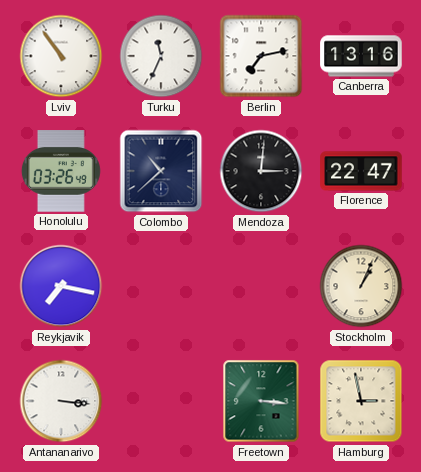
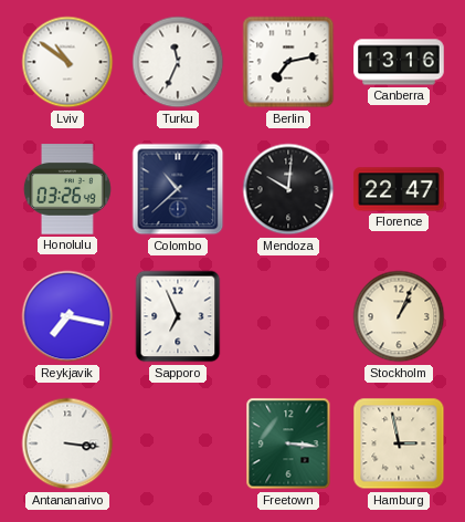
Lviv: 10:54 -> 10:51 (67, 62)
Mendoza: 3:01 -> 10:01 (288, 189)
Sapporo: none -> 6:56 (178, 316)
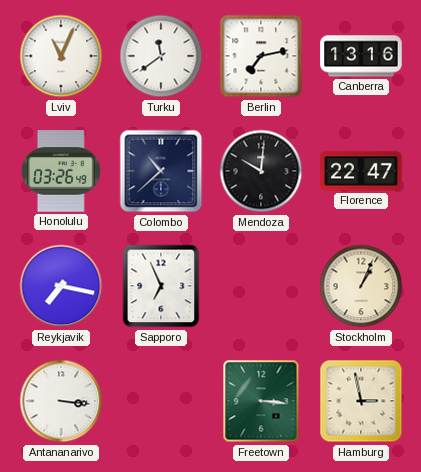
Lviv: 10:51 -> 11:04 (61, 56)
Turku: 11:34 -> 11:39 (161, 56)
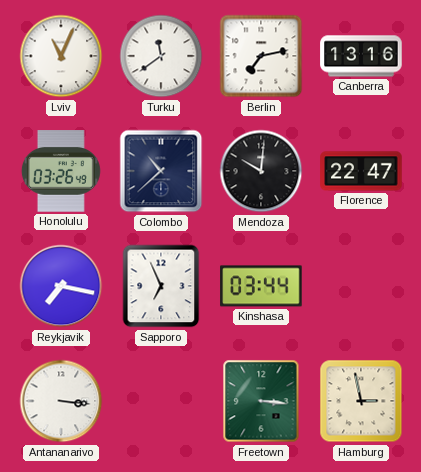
Kinshasa: none -> 03:44 (261, 286)
Stockholm: 1:04 -> none (361, 286)
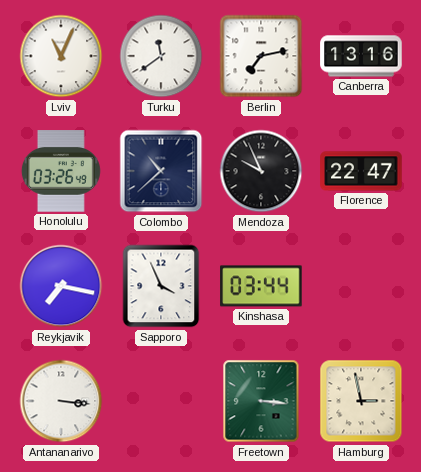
Mendoza: 10:01 -> 9:56 (261, 171)
Sapporo: 6:56 -> 3:56 (161, 286)
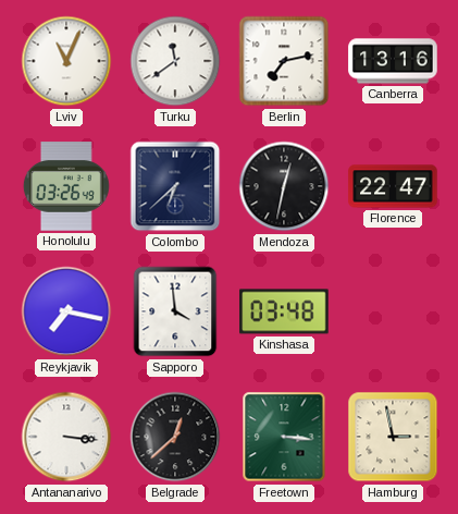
Colombo: 10:38 -> 6:38 (175, 186)
Mendoza: 9:56 -> 12:32 (284, 186)
Sapporo: 3:56 -> 3:59 (175, 311)
Kinshasa: 03:44 -> 03:48 (284, 311)
Belgrade: none -> 12:38 (175, 437)
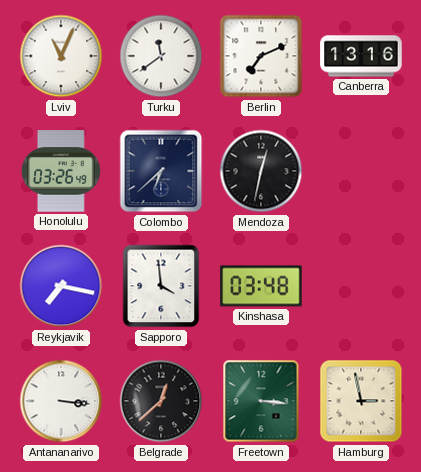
Berlin: 7:13 -> 7:11 (261, 56)
Florence: 22:47 -> none (393, 186)
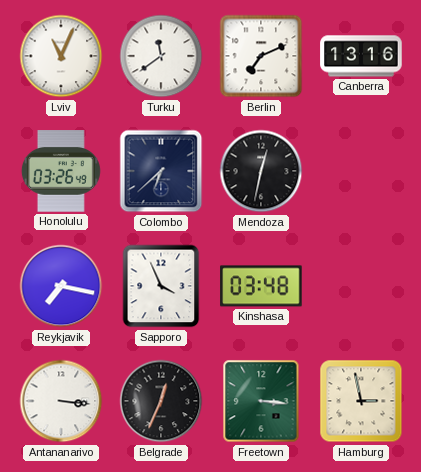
Sapporo: 3:59 -> 3:56 (161, 286)
Belgrade: 12:38 -> 12:34 (161, 401)
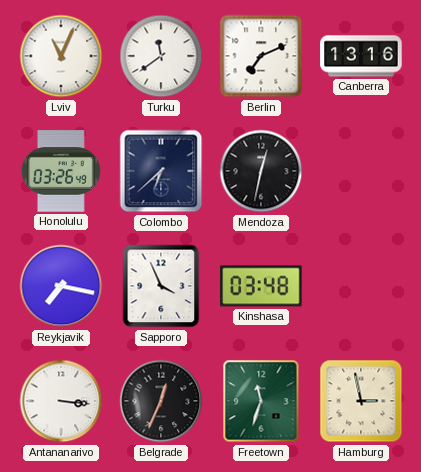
Freetown: 3:16 -> 11:33 (261, 401)
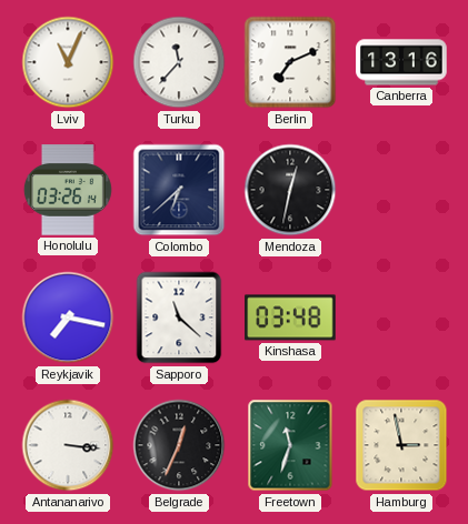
Turku: 11:39 -> 11:37 (179, 62)
Honolulu: 03:26:49 -> 03:26:14 (68, 190)
Sapporo: 3:56 -> 11:22 (179, 318)
